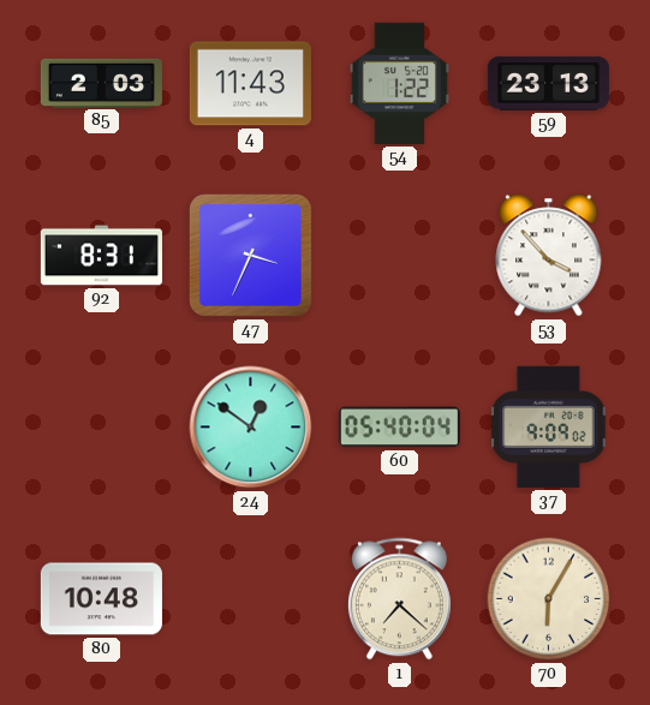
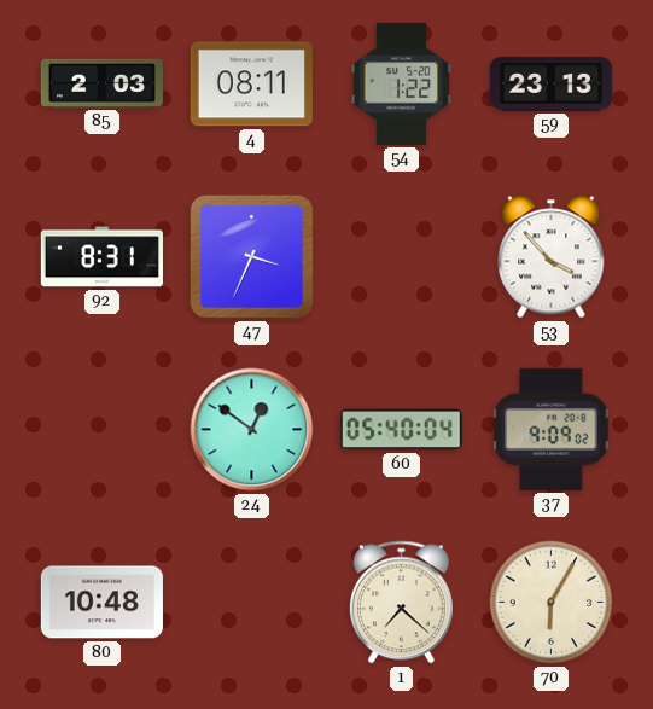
4: 11:43 -> 08:11 (251, 85)
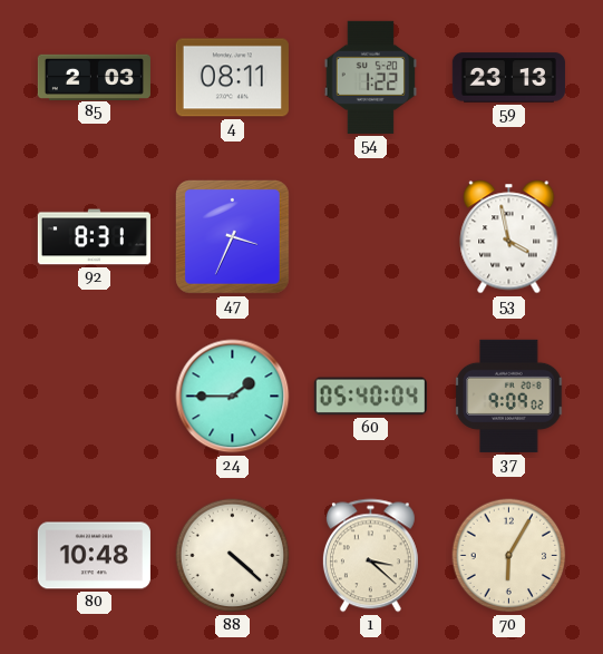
53: 3:53 -> 3:58 (509, 237)
24: 12:51 -> 1:45 (233, 397)
88: none -> 4:22 (233, 556)
1: 7:22 -> 3:22 (370, 556)
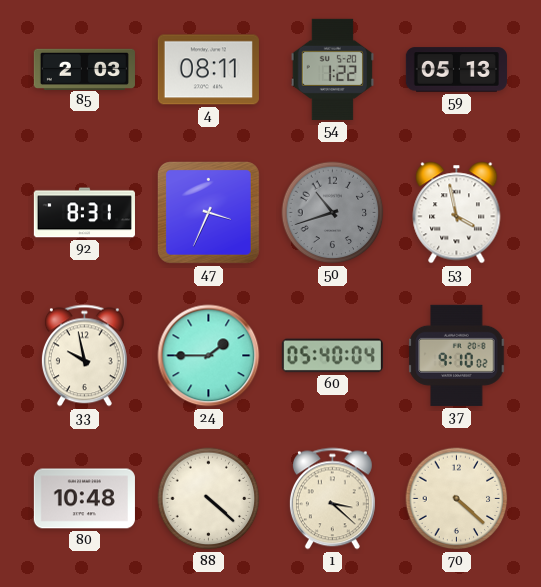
59: 23:13 -> 05:13 (456, 70)
50: none -> 10:42 (333, 213)
33: none -> 9:58 (84, 356)
37: 9:09 -> 9:10 (457, 355)
70: 6:05 -> 4:22 (457, 499)
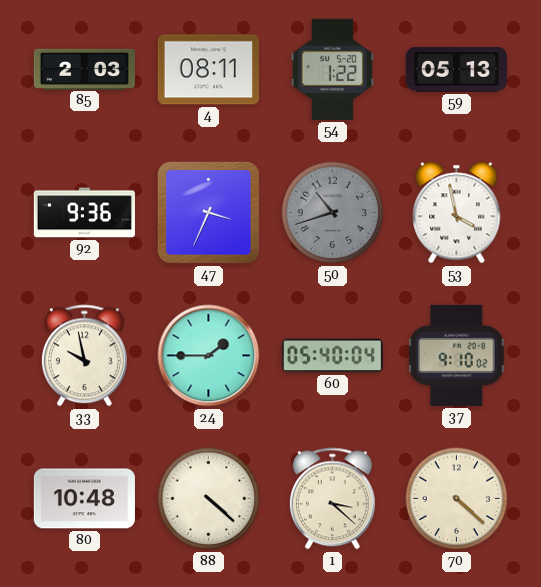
92: 8:31 -> 9:36 (84, 213)
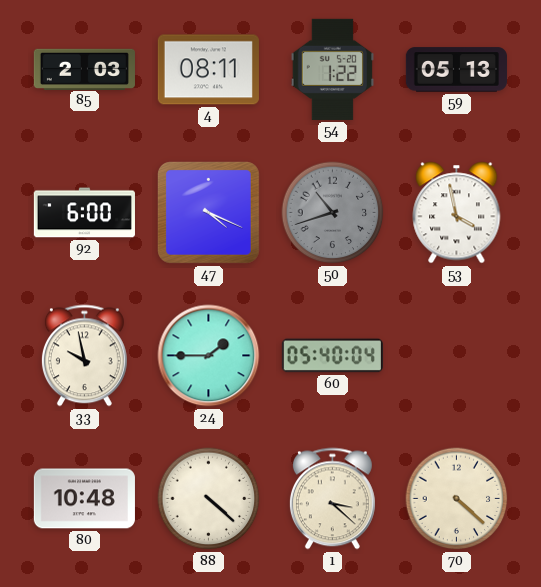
92: 9:36 -> 6:00 (84, 213)
47: 3:34 -> 4:19 (208, 212)
37: 9:10 -> none (457, 355)
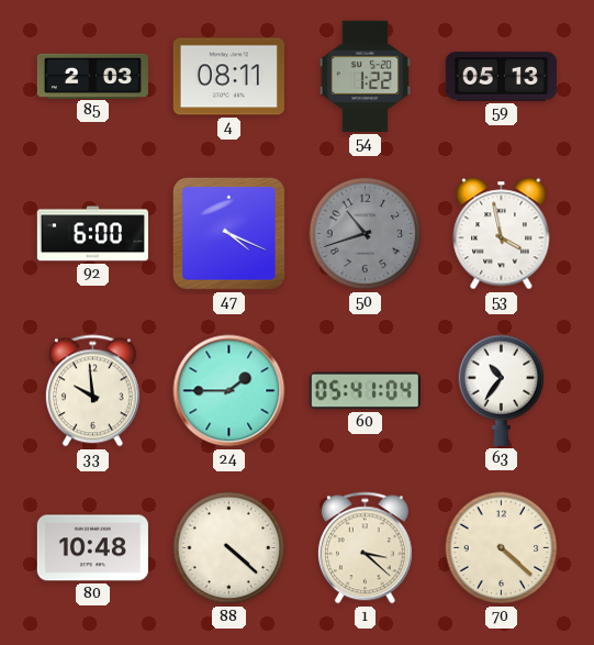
33: 9:58 -> 9:59 (92, 391)
60: 05:40 -> 05:41 (365, 391)
63: none -> 10:36 (502, 390)
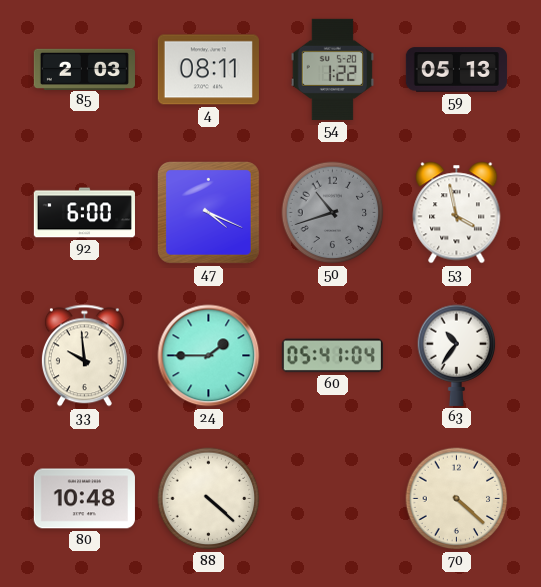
1: 3:22 -> none (365, 548)
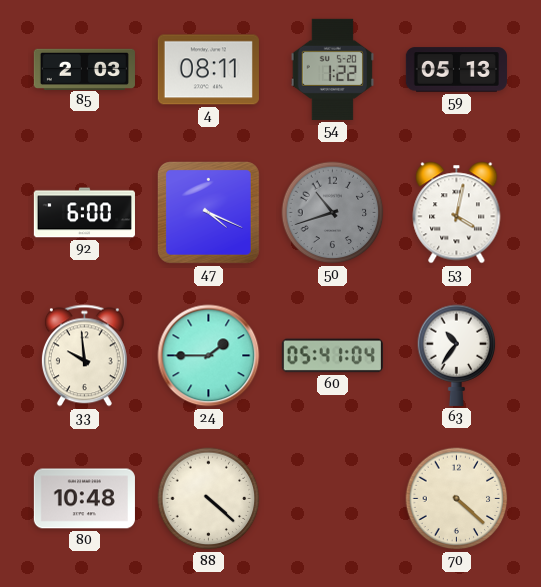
53: 3:58 -> 4:02 (457, 213)
